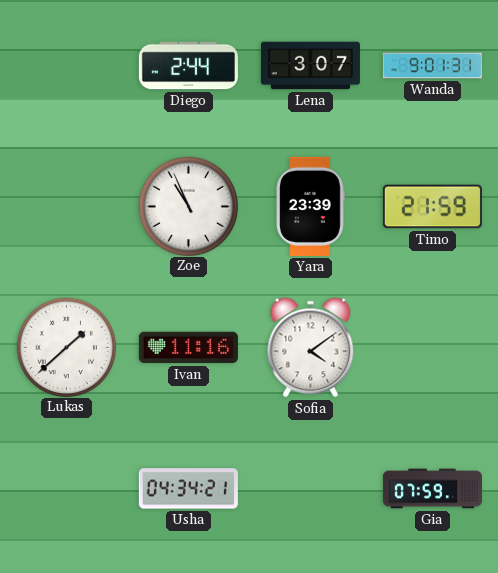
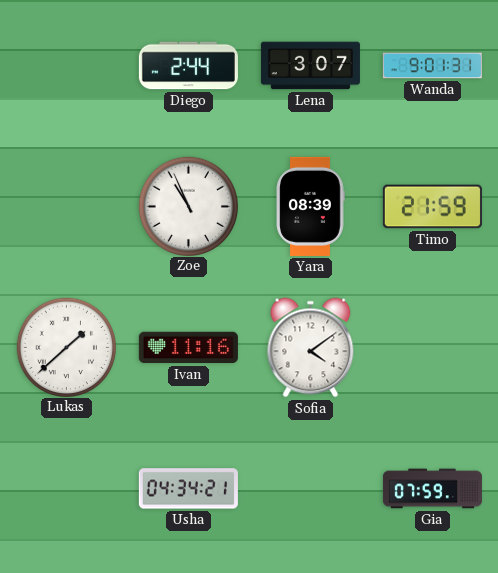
Yara: 23:39 -> 08:39 (310, 206)
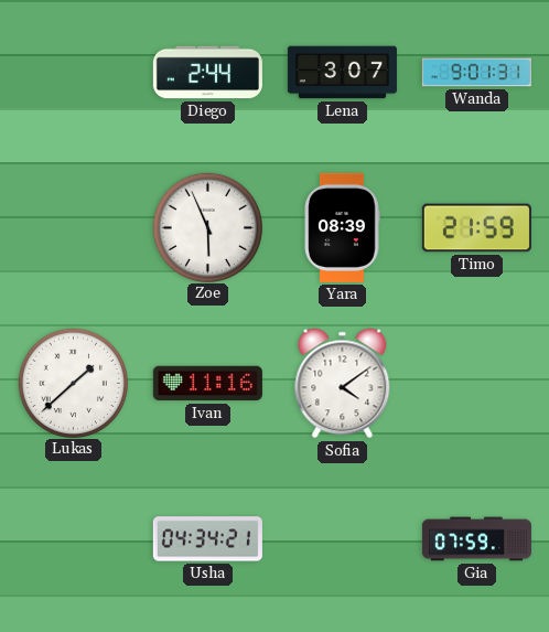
Zoe: 10:56 -> 5:56 (207, 227)
